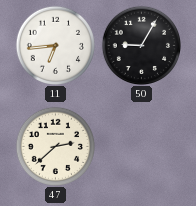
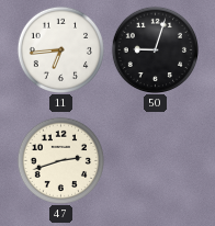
50: 9:05 -> 9:03 (155, 49)
47: 2:38 -> 2:42 (60, 160)
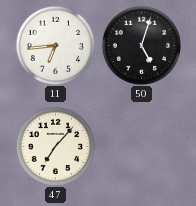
50: 9:03 -> 5:03 (141, 45)
47: 2:42 -> 7:07 (55, 146)
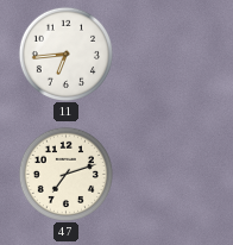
50: 5:03 -> none (141, 45)
47: 7:07 -> 7:12 (65, 174)
